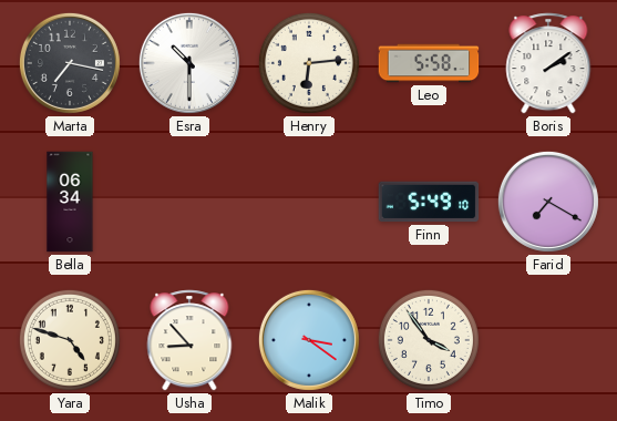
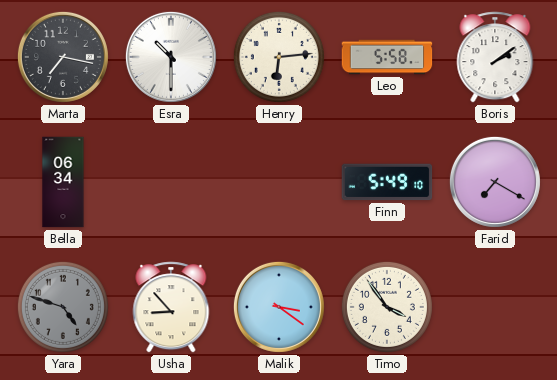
Yara dial: cream -> grey (63, 307)
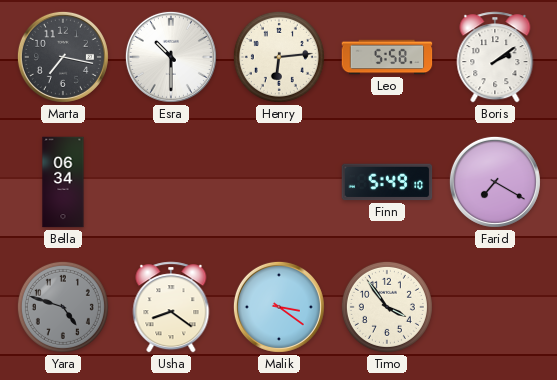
Usha: 8:53 -> 8:21 (171, 307)
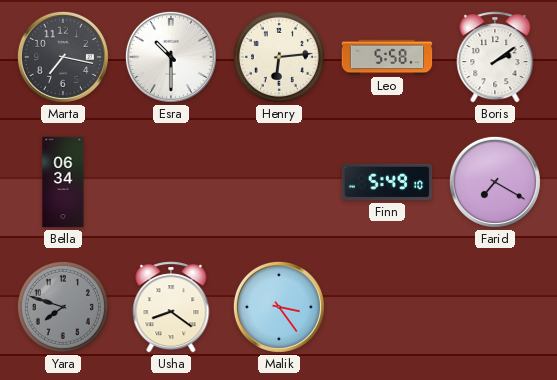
Yara: 4:48 -> 7:48 (63, 307)
Malik: 3:21 -> 3:24 (279, 307)
Timo: 3:54 -> none (387, 307)
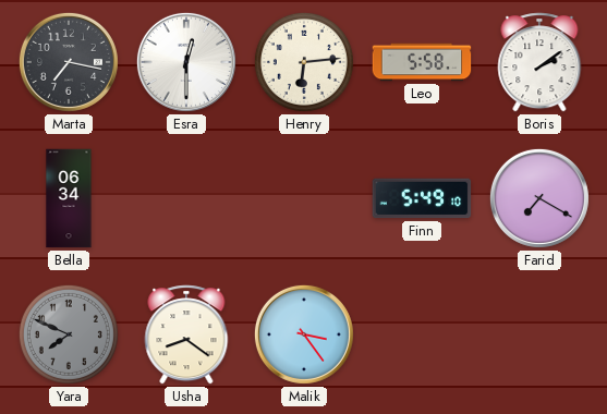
Esra: 10:30 -> 12:30 (186, 62)
Yara: 7:48 -> 7:49 (69, 334)
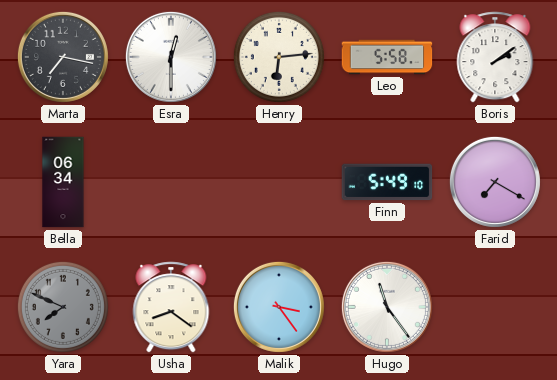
Hugo: none -> 11:24 (387, 307)
